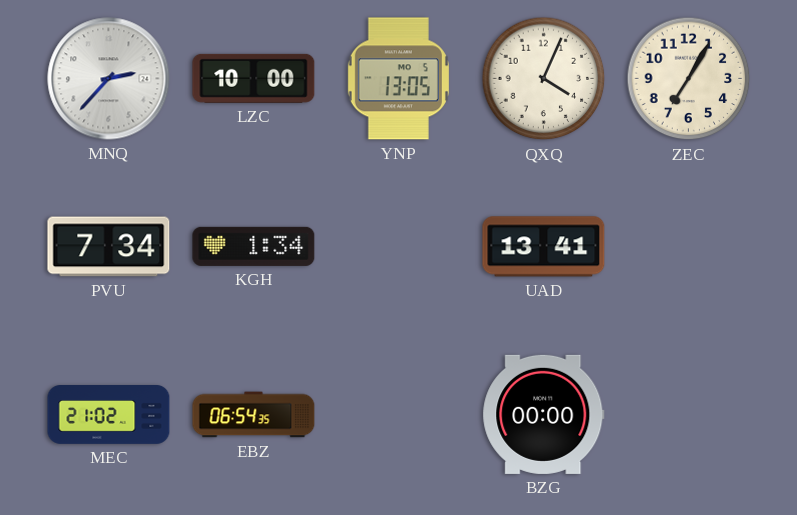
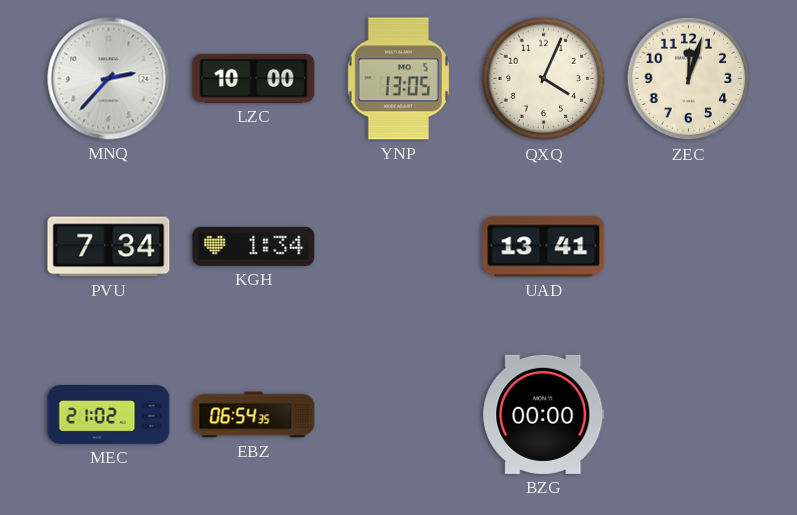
ZEC: 7:05 -> 12:03 (689, 79)
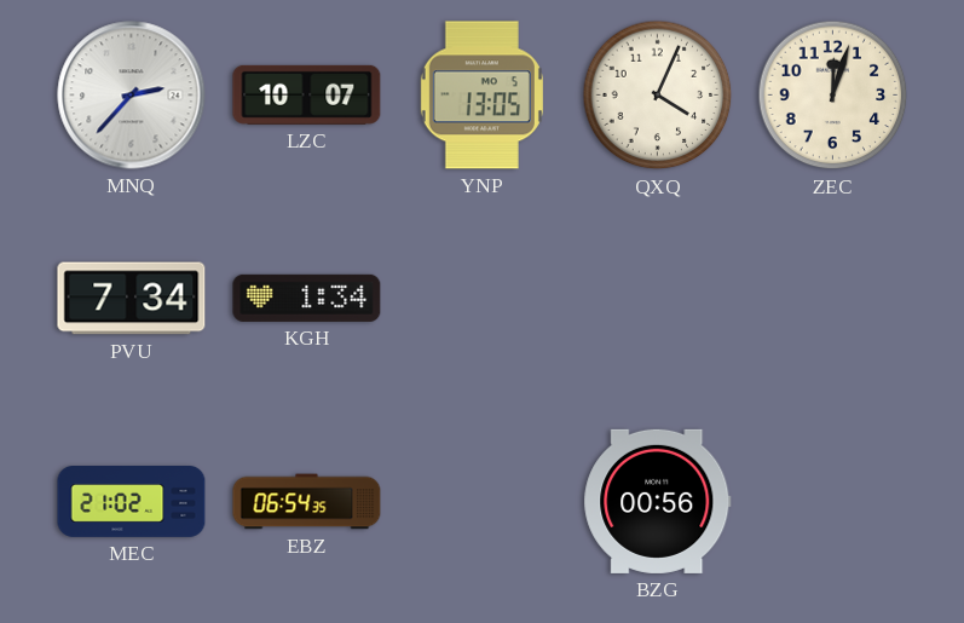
LZC: 10:00 -> 10:07 (307, 94)
UAD: 13:41 -> none (544, 247)
BZG: 00:00 -> 00:56 (658, 501)
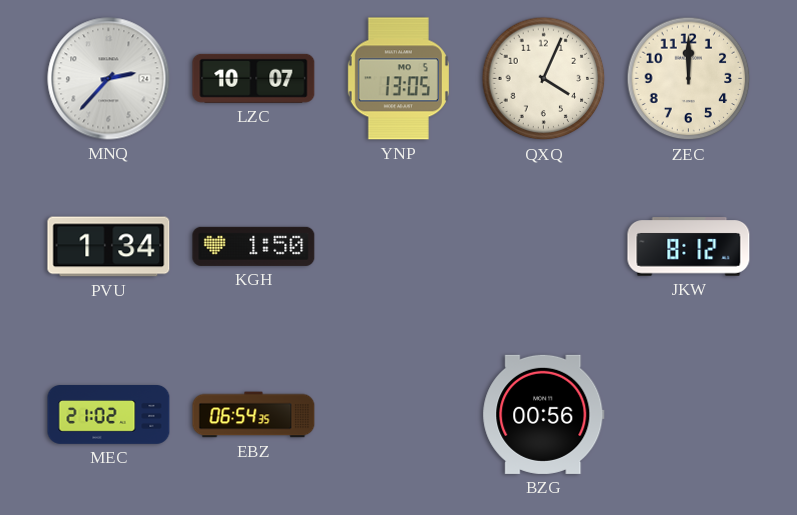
ZEC: 12:03 -> 12:00 (689, 79)
PVU: 7:34 -> 1:34 (109, 247)
KGH: 1:34 -> 1:50 (254, 246)
JKW: none -> 8:12 (689, 247)
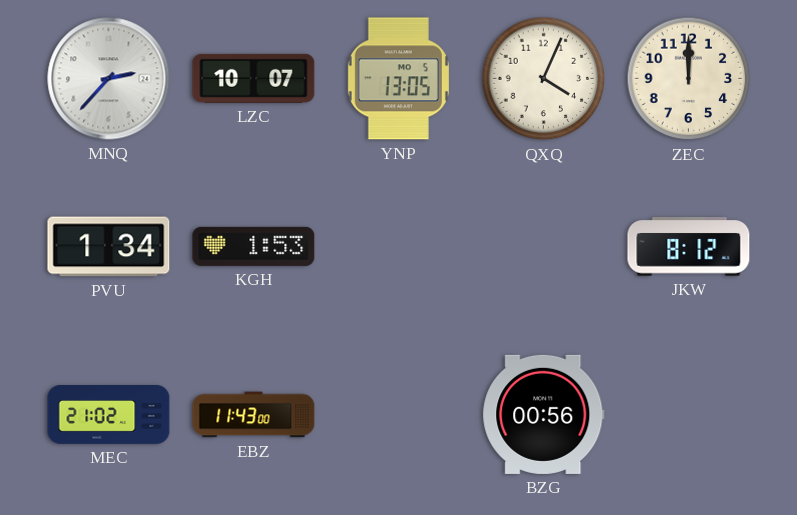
KGH: 1:50 -> 1:53 (254, 246)
EBZ: 06:54 -> 11:43 (254, 415)
